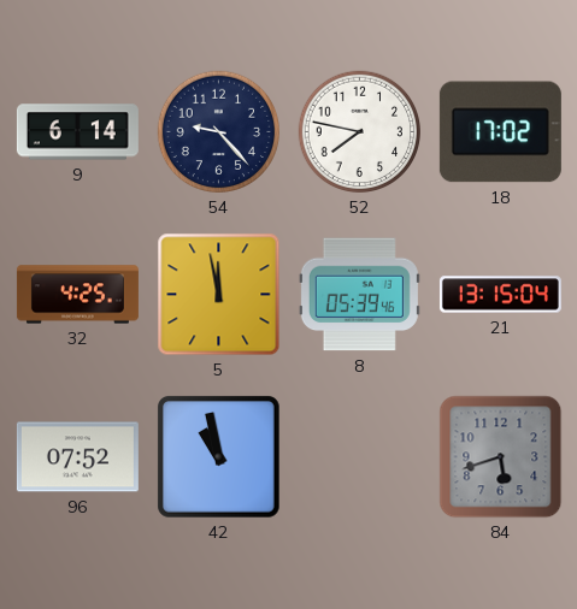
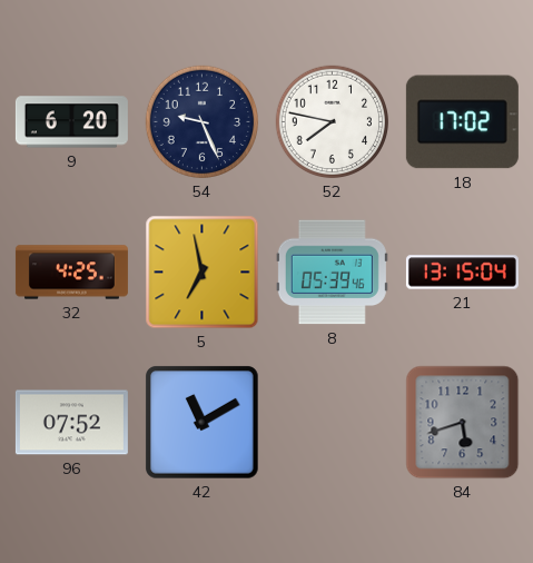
9: 6:14 -> 6:20 (71, 122)
54: 9:23 -> 9:26 (203, 122)
5: 11:58 -> 6:58 (203, 273)
42: 10:58 -> 11:10 (203, 423)
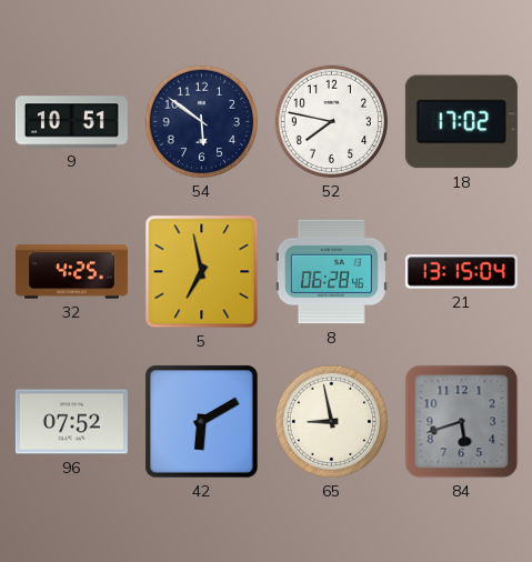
9: 6:20 -> 10:51 (71, 122)
54: 9:26 -> 5:51 (202, 122)
8: 05:39 -> 06:28 (331, 272)
42: 11:10 -> 6:10 (202, 422)
65: none -> 8:58 (332, 422)
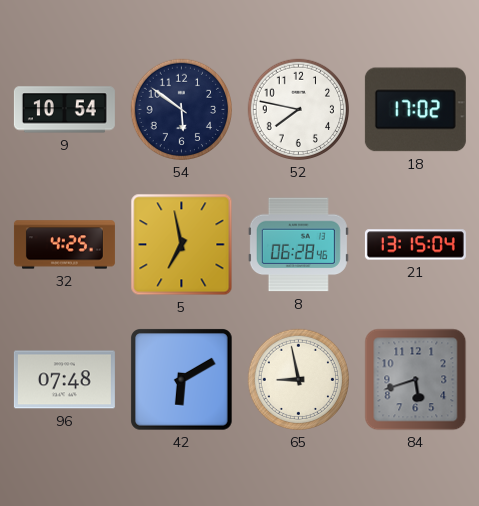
9: 10:51 -> 10:54 (64, 110)
96: 07:52 -> 07:48 (64, 380)
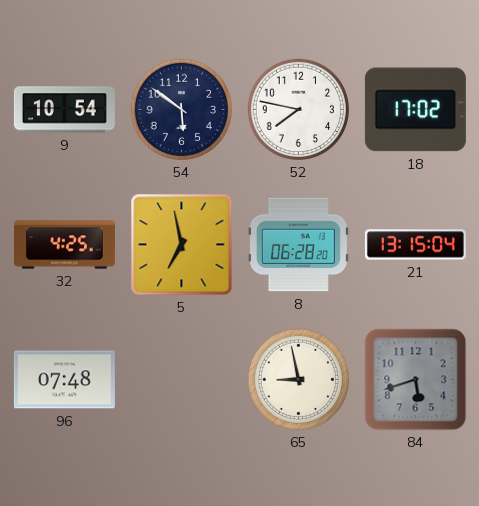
8: 06:28:46 -> 06:28:20 (298, 245)
42: 6:10 -> none (182, 380)
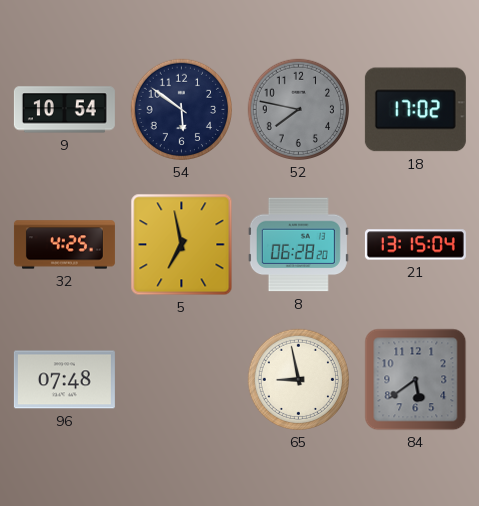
52 dial: white -> grey (299, 110)
84: 5:42 -> 5:39 (416, 380)
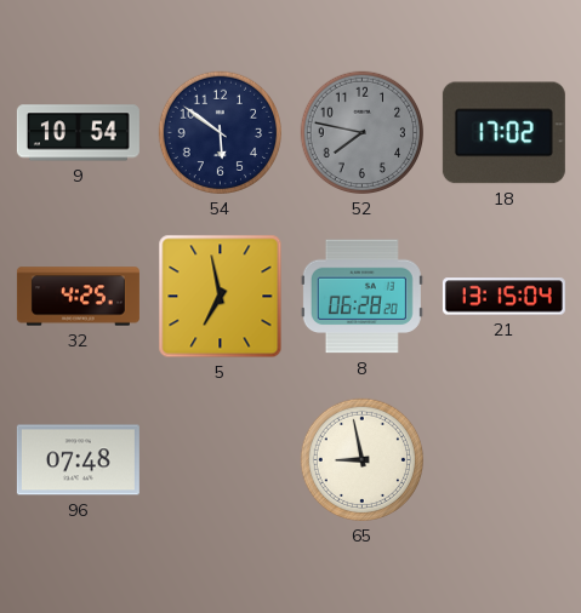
84: 5:39 -> none (416, 380)
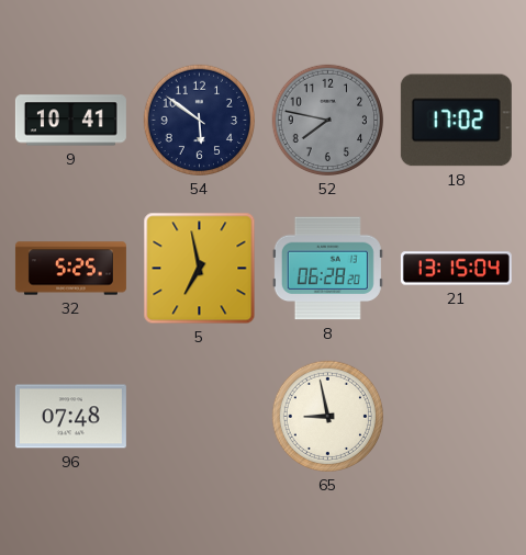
9: 10:54 -> 10:41 (70, 121)
32: 4:25 -> 5:25 (70, 269)
